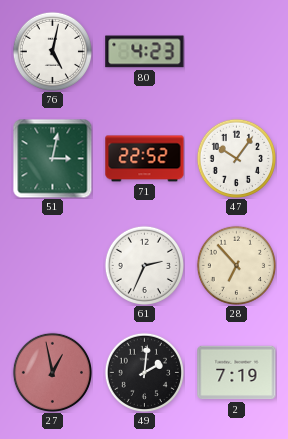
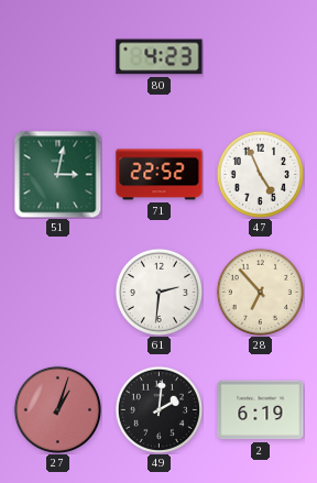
76: 5:02 -> none (52, 51)
47: 10:06 -> 4:56 (260, 174)
61: 2:34 -> 2:31 (158, 292)
27: 12:58 -> 1:03 (57, 409)
2: 7:19 -> 6:19 (261, 410)
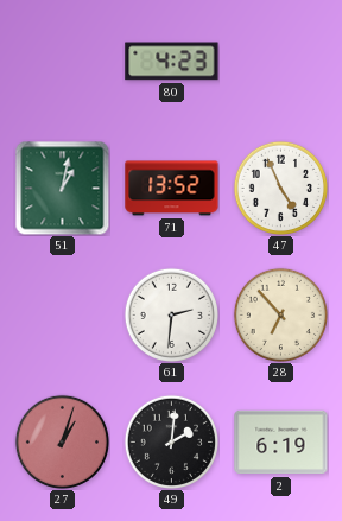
51: 3:02 -> 1:02 (62, 188)
71: 22:52 -> 13:52 (172, 189)
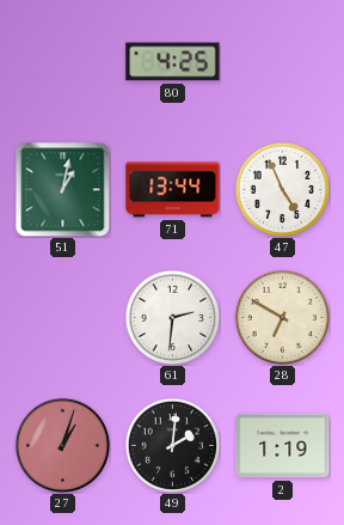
80: 4:23 -> 4:25 (173, 62)
71: 13:52 -> 13:44 (173, 190)
28: 6:53 -> 6:50 (282, 317)
2: 6:19 -> 1:19 (283, 446)
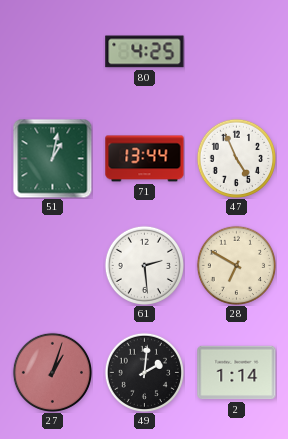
61: 2:31 -> 2:29 (144, 265)
2: 1:19 -> 1:14 (237, 373)
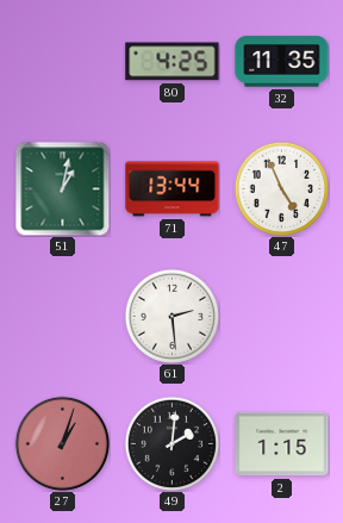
32: none -> 11:35 (282, 62)
28: 6:50 -> none (236, 265)
2: 1:14 -> 1:15 (282, 444)
